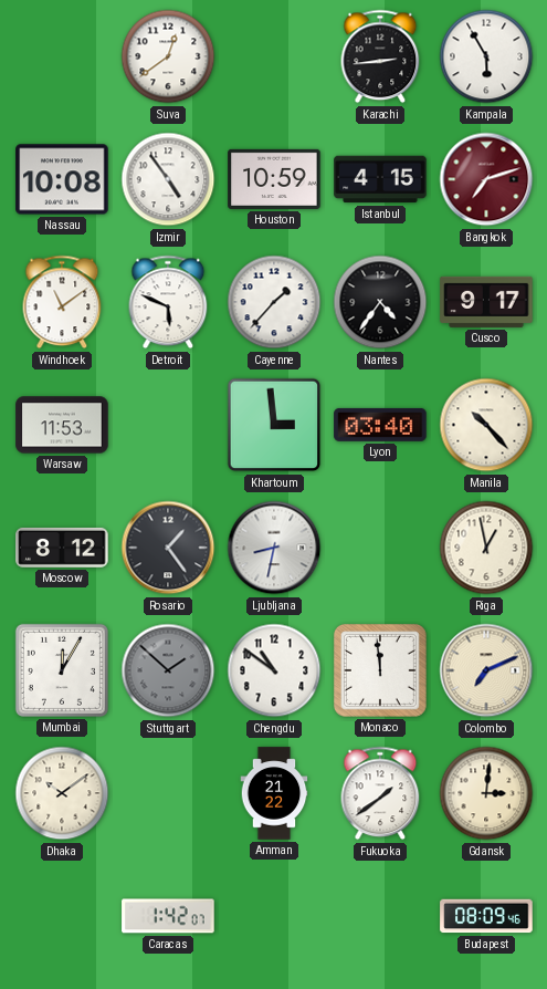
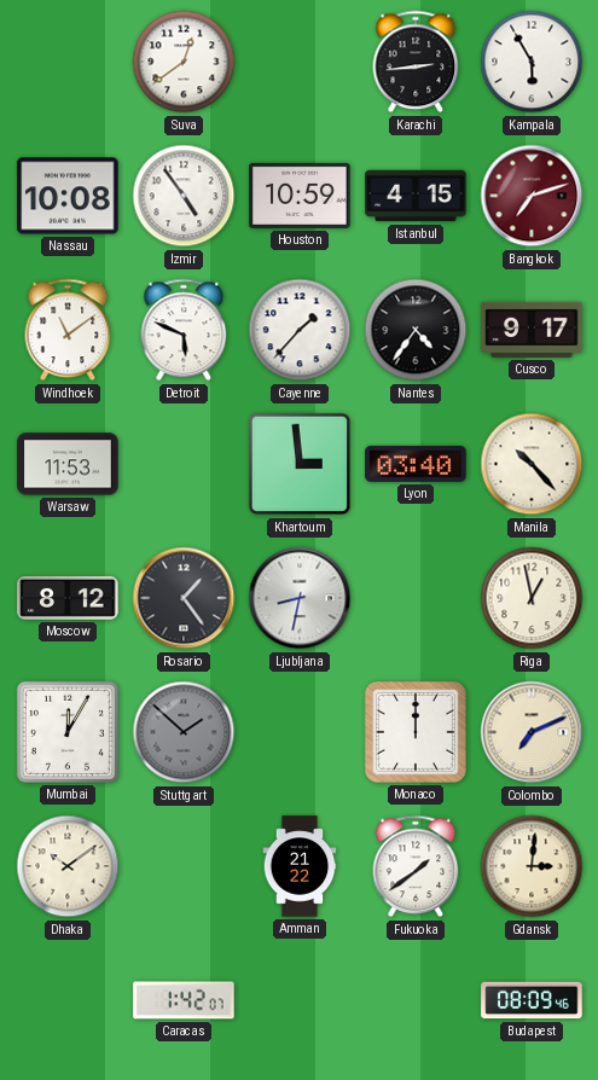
Chengdu: 10:51 -> none (274, 670)
Monaco: 11:59 -> 12:00 (416, 732)
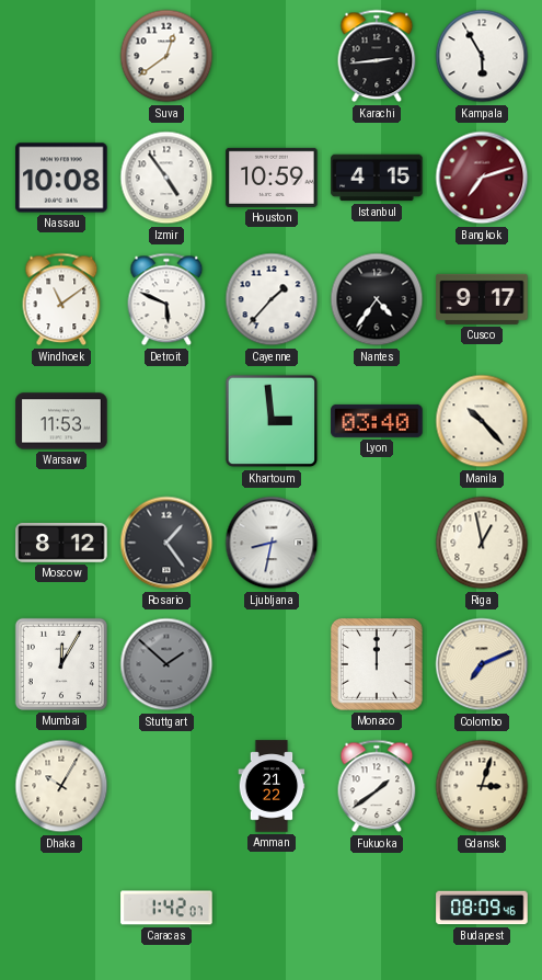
Dhaka: 10:09 -> 10:05 (61, 786)
Gdansk: 3:01 -> 3:03 (482, 786)
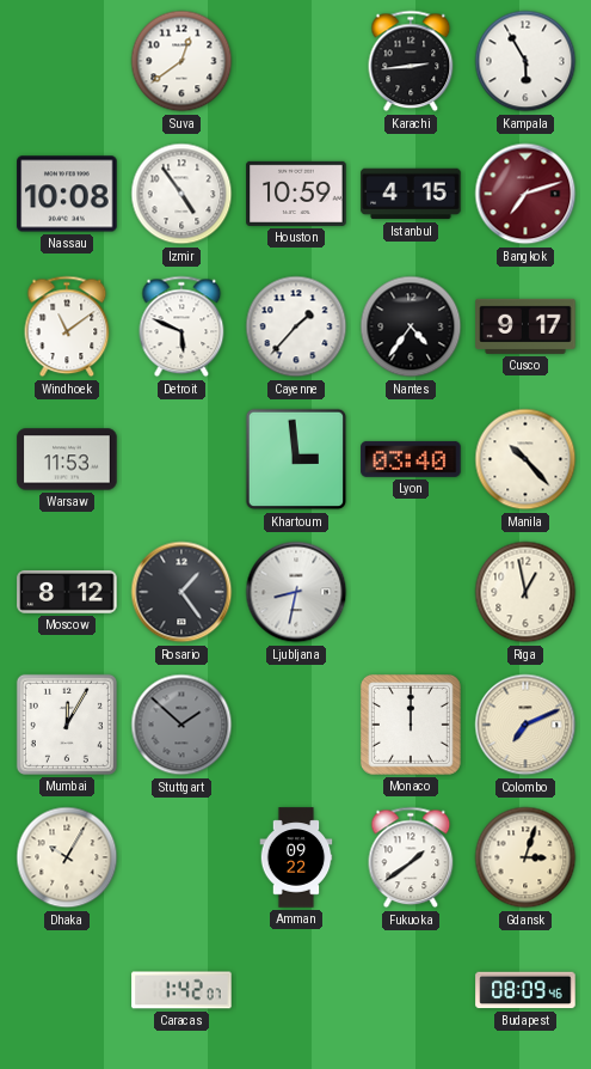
Amman: 21:22 -> 09:22 (296, 857)
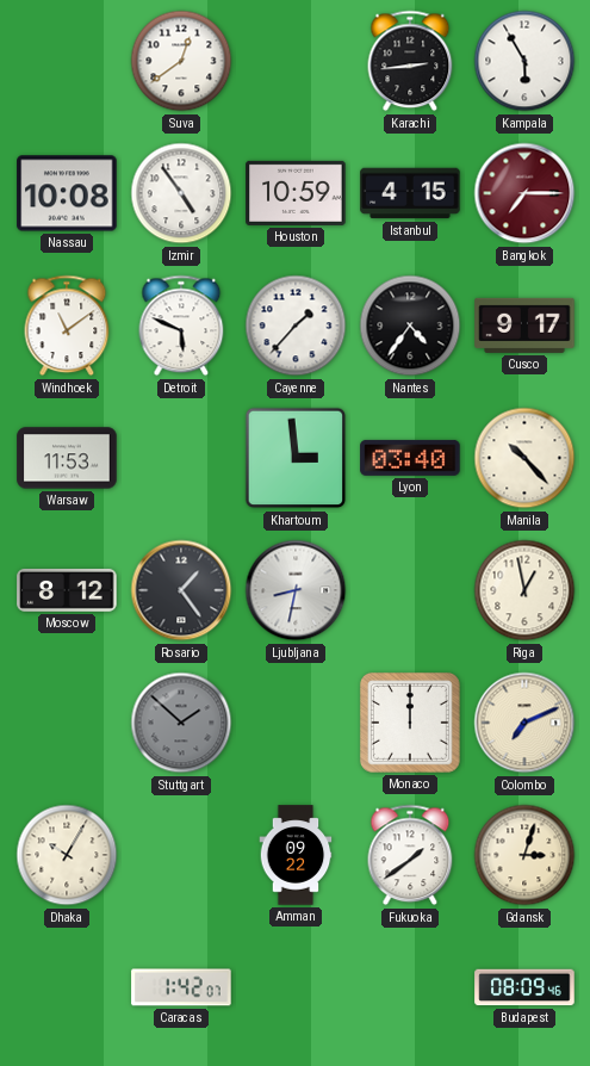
Bangkok: 7:12 -> 7:15 (524, 193)
Mumbai: 12:05 -> none (67, 725)
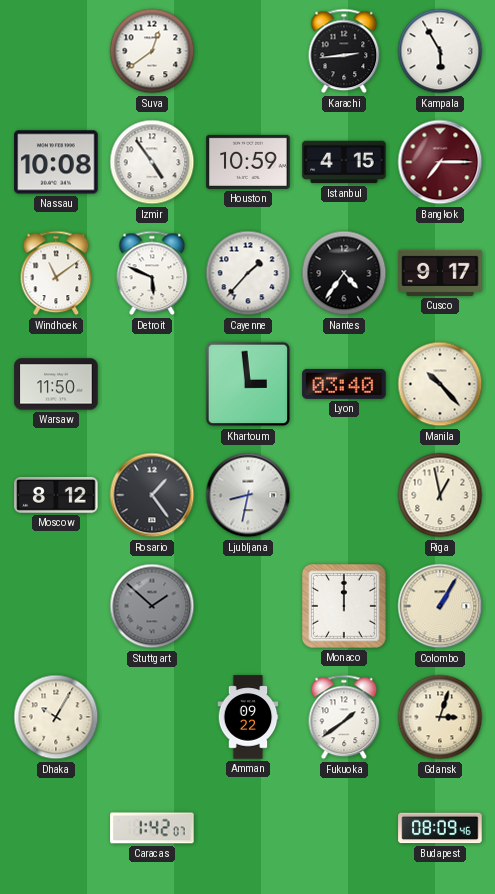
Warsaw: 11:53 -> 11:50 (56, 384)
Colombo: 7:11 -> 1:05 (440, 606)
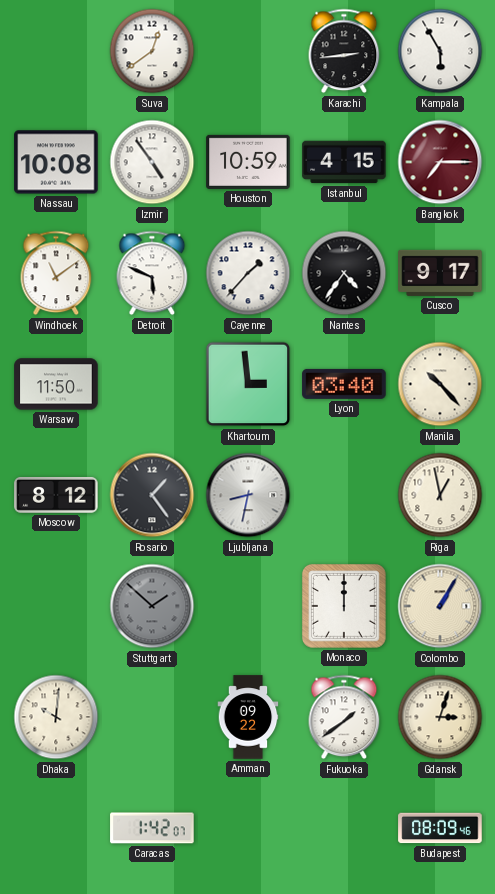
Dhaka: 10:05 -> 10:01 (56, 717)
